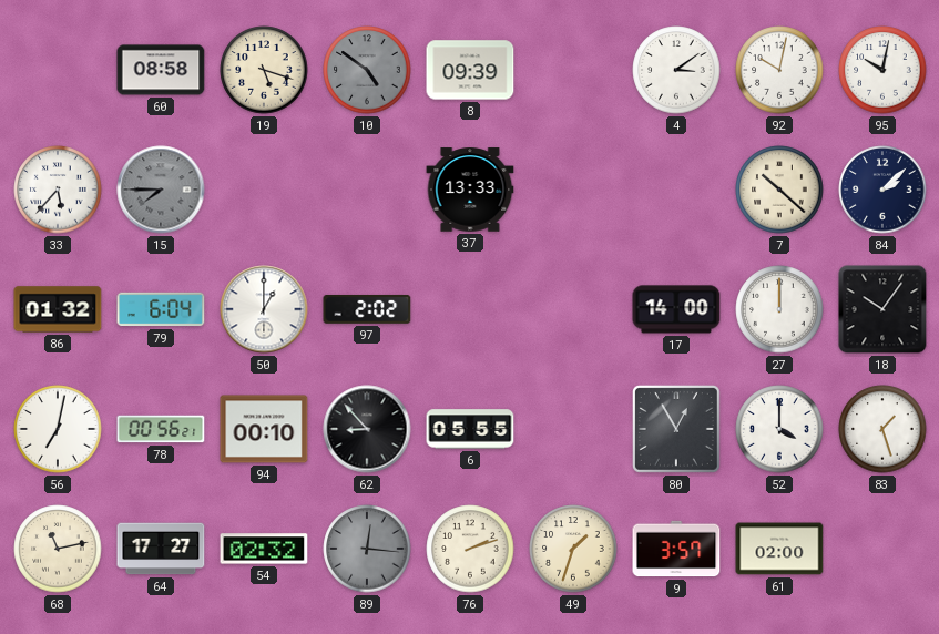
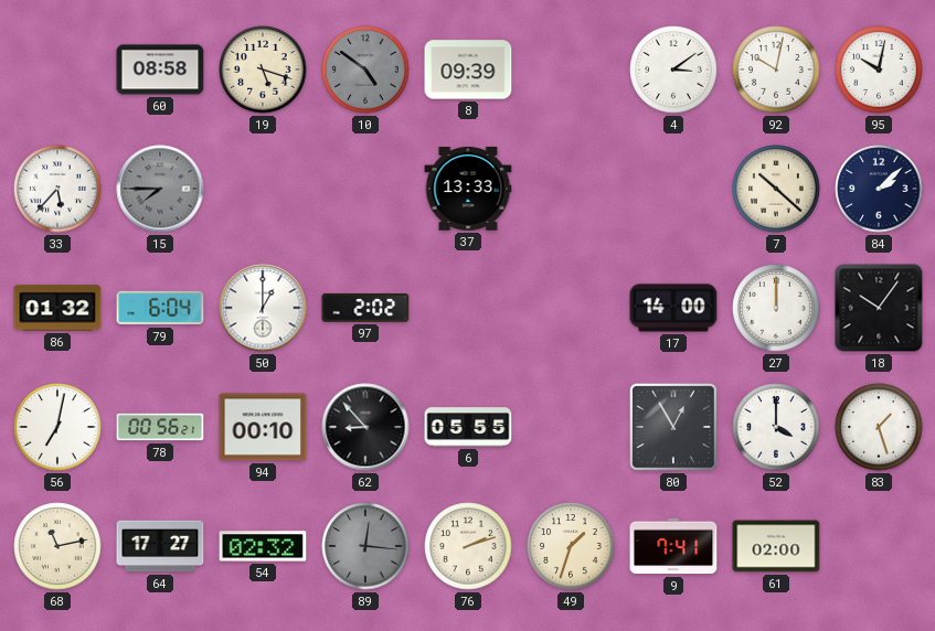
9: 3:57 -> 7:41 (673, 546)
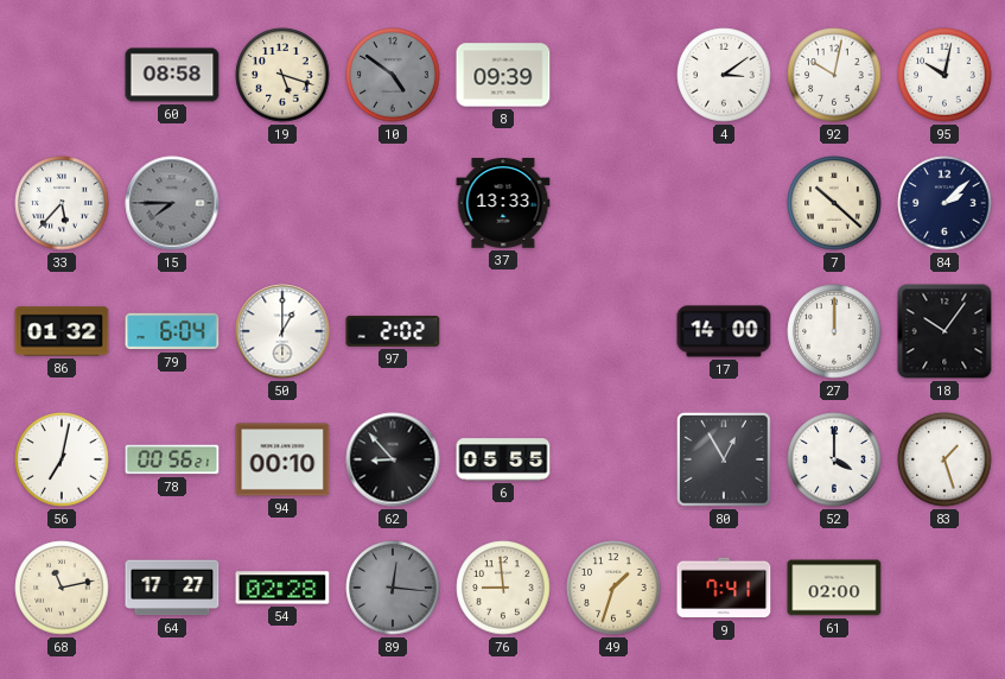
54: 02:32 -> 02:28 (282, 588)
76: 2:12 -> 8:59 (503, 588)
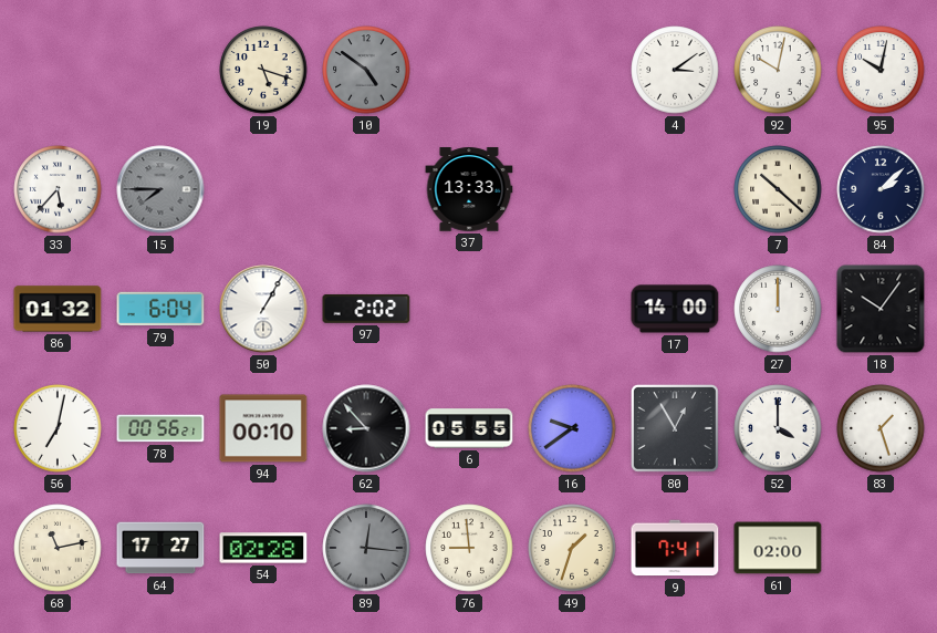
60: 08:58 -> none (172, 75)
8: 09:39 -> none (503, 75)
50: 1:00 -> 1:05 (263, 309)
16: none -> 9:39 (572, 428)
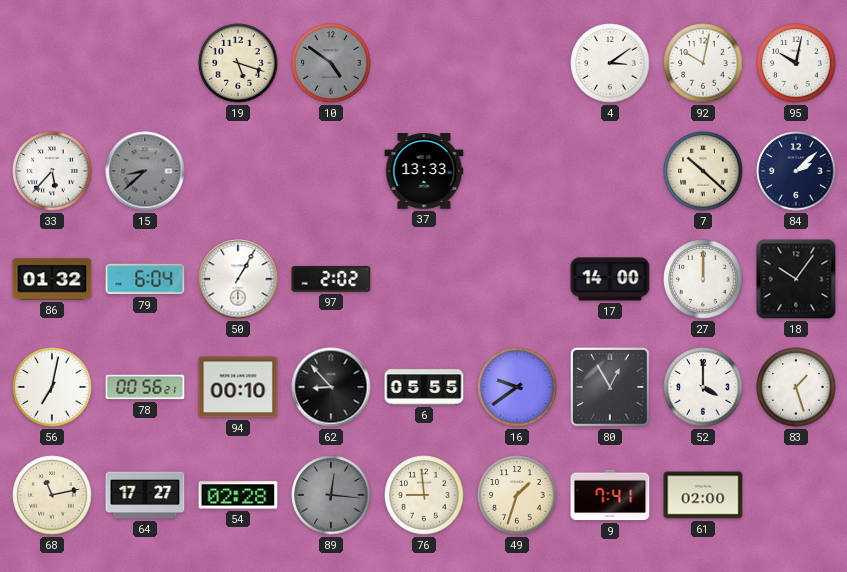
15: 7:45 -> 8:38 (145, 171)
